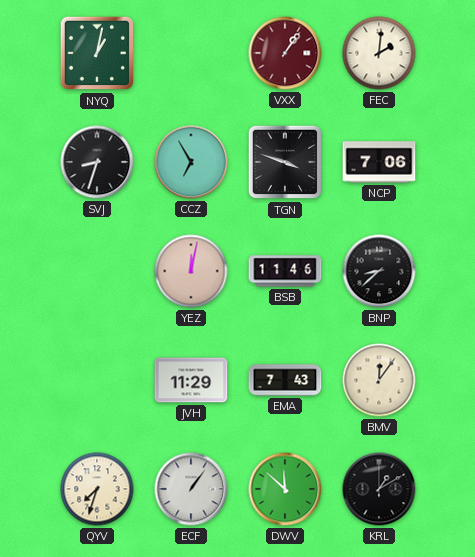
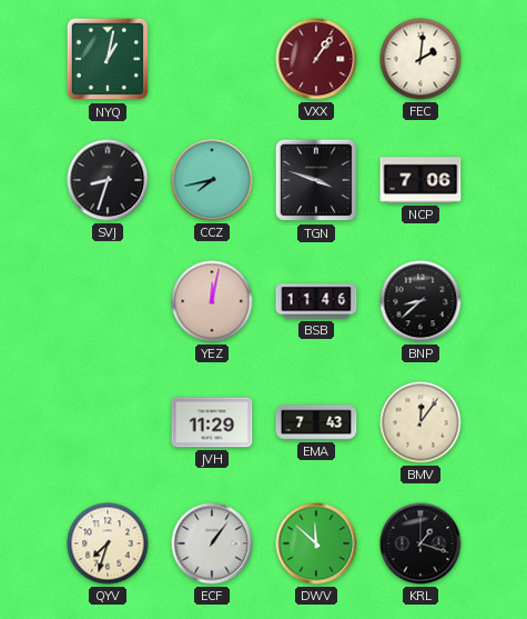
CCZ: 6:55 -> 7:43 (212, 180)
KRL: 1:10 -> 1:18 (420, 543)
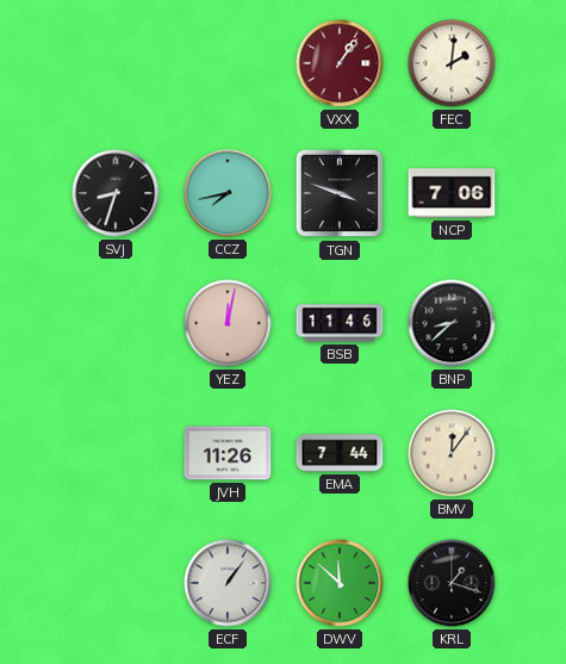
NYQ: 1:02 -> none (108, 59)
JVH: 11:29 -> 11:26 (228, 453)
EMA: 7:43 -> 7:44 (340, 453)
QYV: 7:33 -> none (108, 543)
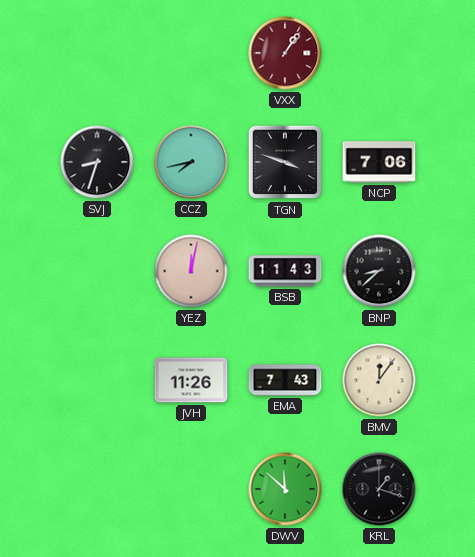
FEC: 2:01 -> none (452, 63)
BSB: 11:46 -> 11:43 (285, 271)
EMA: 7:44 -> 7:43 (285, 380)
ECF: 1:06 -> none (228, 583)
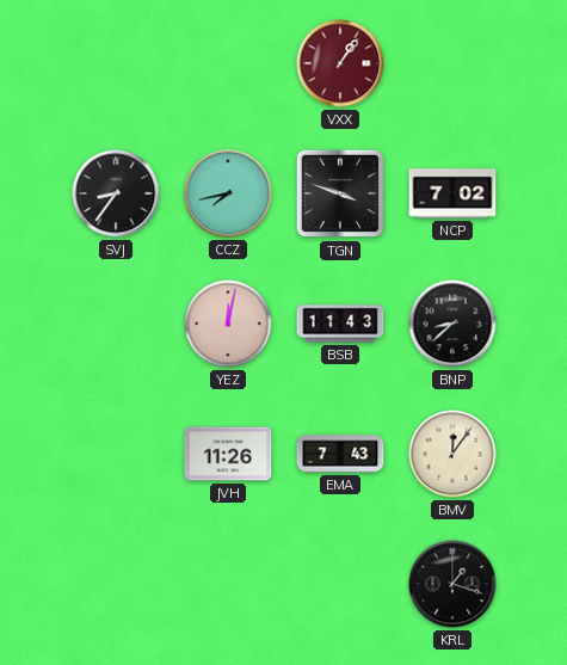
SVJ: 8:33 -> 8:36 (116, 193)
NCP: 7:06 -> 7:02 (452, 193)
DWV: 11:52 -> none (285, 489)
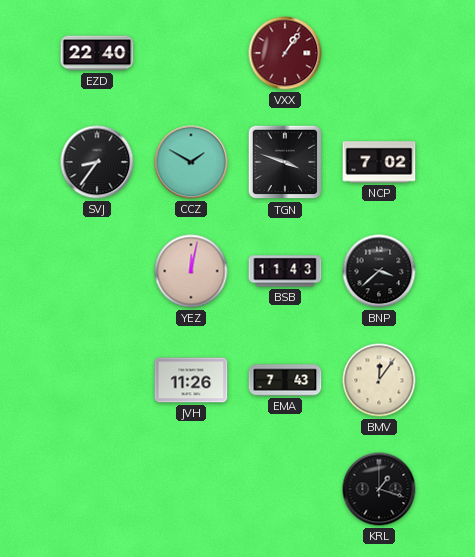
EZD: none -> 22:40 (97, 53)
CCZ: 7:43 -> 1:50 (191, 162)
BNP: 8:38 -> 3:38 (379, 271)
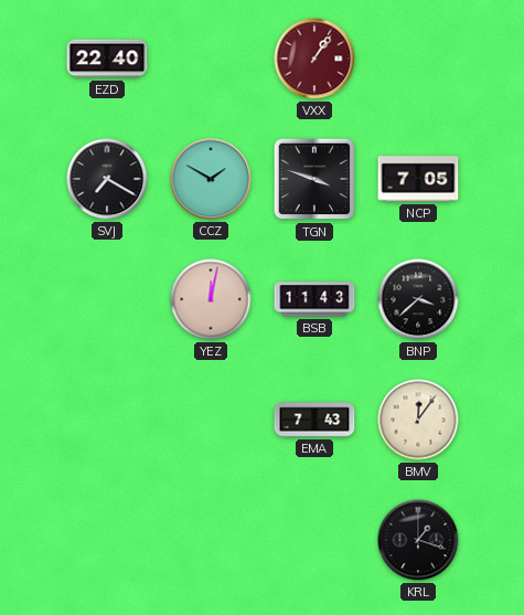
SVJ: 8:36 -> 7:20 (107, 179)
NCP: 7:02 -> 7:05 (418, 179)
JVH: 11:26 -> none (191, 380)
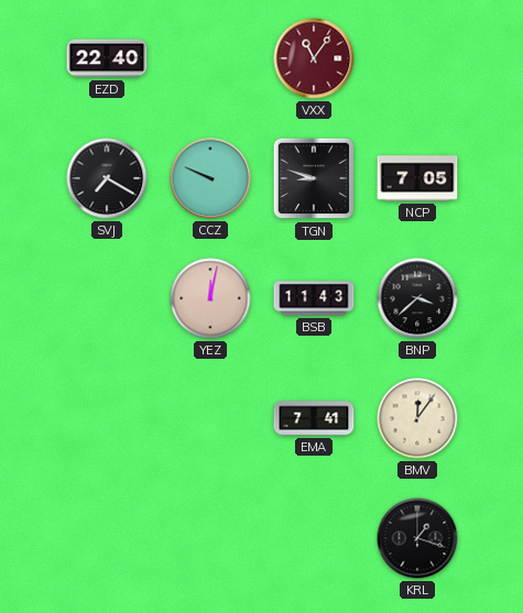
VXX: 1:06 -> 11:06 (314, 58)
CCZ: 1:50 -> 9:49 (210, 178)
TGN: 3:48 -> 8:48 (314, 178)
EMA: 7:43 -> 7:41 (314, 418)
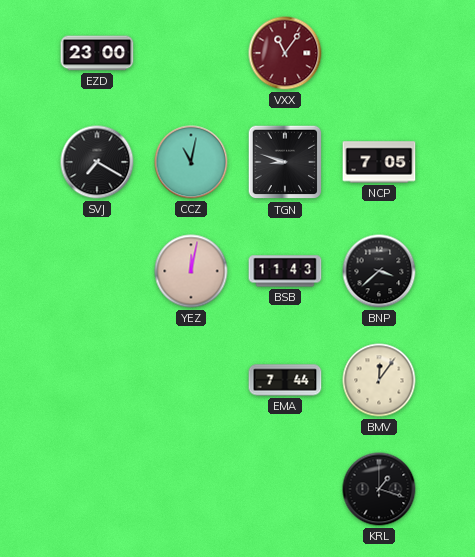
EZD: 22:40 -> 23:00 (97, 53)
CCZ: 9:49 -> 11:02 (191, 162)
EMA: 7:41 -> 7:44 (285, 380)
